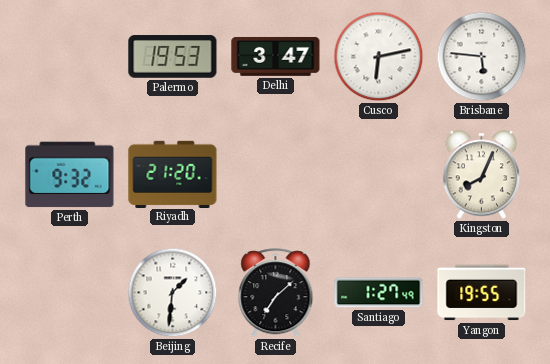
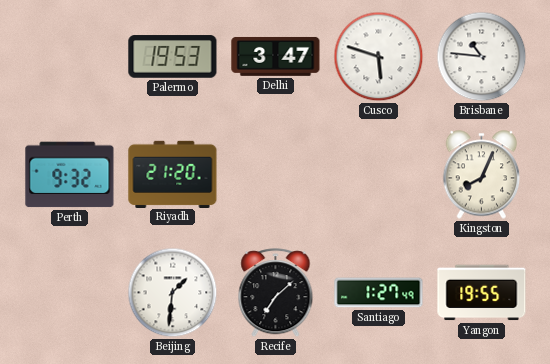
Cusco: 6:13 -> 5:48 (379, 57)
Brisbane: 5:46 -> 10:46 (482, 57)
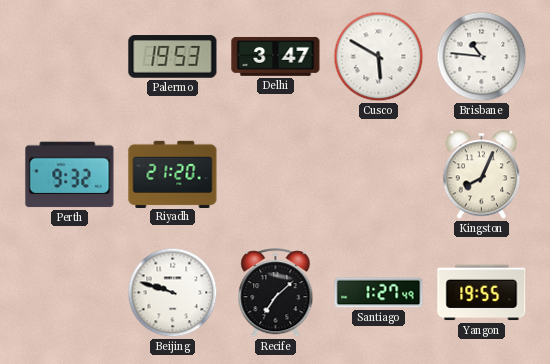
Cusco: 5:48 -> 5:50 (379, 57)
Beijing: 1:31 -> 9:48 (173, 293)
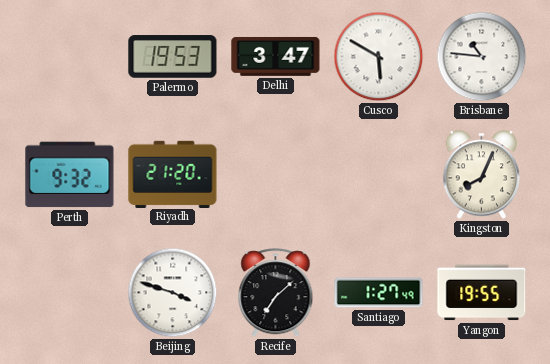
Beijing: 9:48 -> 3:48 (173, 293)
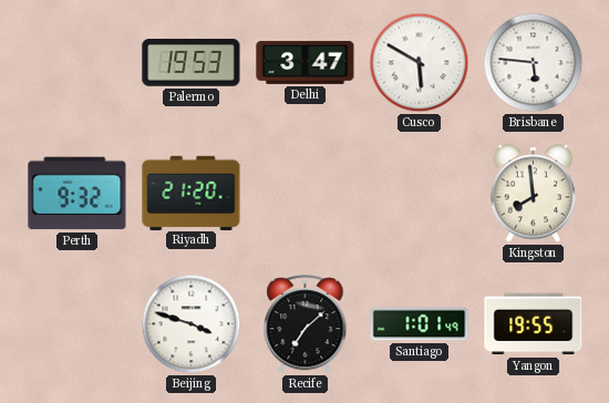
Brisbane: 10:46 -> 5:46 (534, 63)
Kingston: 8:04 -> 7:59 (534, 194)
Santiago: 1:27 -> 1:01 (420, 324)
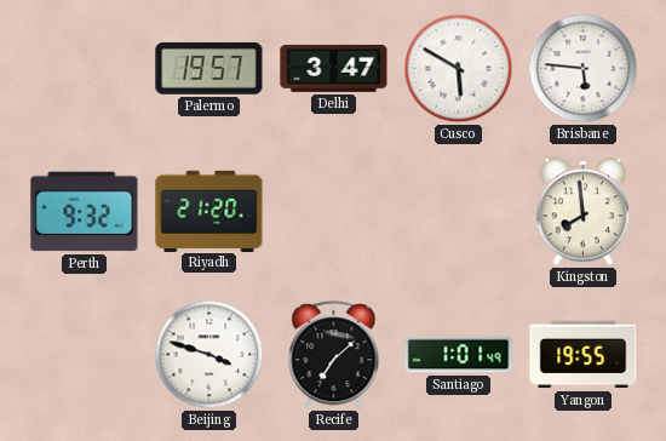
Palermo: 19:53 -> 19:57 (209, 69)
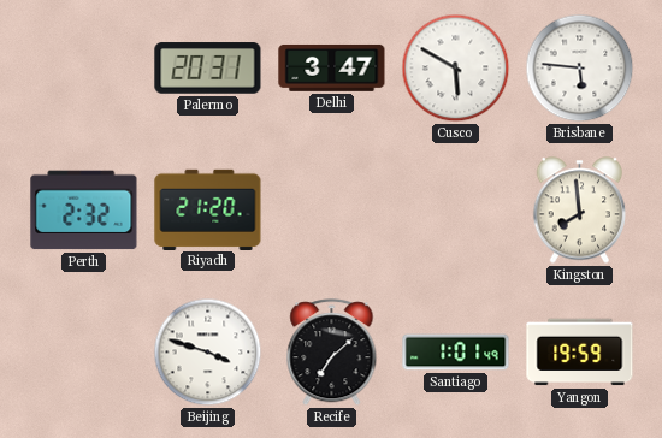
Palermo: 19:57 -> 20:31 (208, 69)
Perth: 9:32 -> 2:32 (84, 211)
Yangon: 19:55 -> 19:59 (580, 353)
